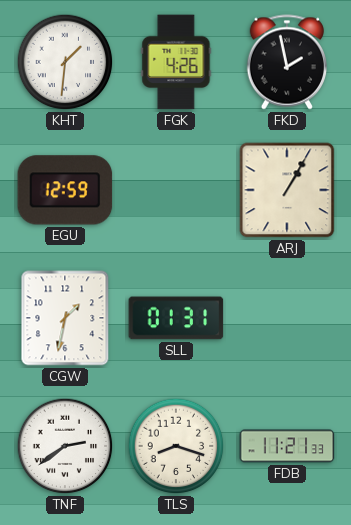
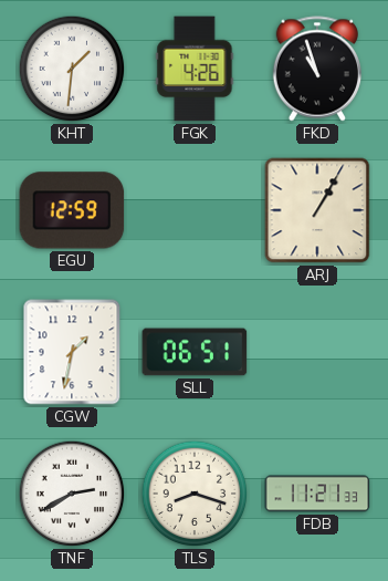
FKD: 1:58 -> 10:57 (316, 69)
SLL: 01:31 -> 06:51 (195, 352)
TNF: 2:39 -> 2:40 (72, 494)
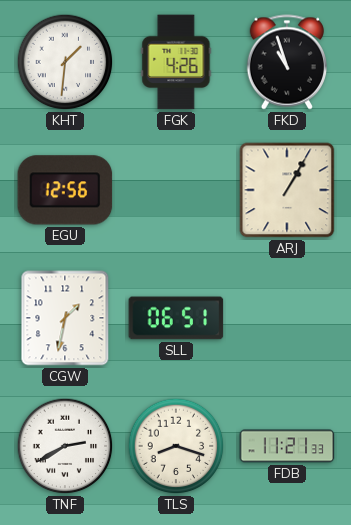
EGU: 12:59 -> 12:56 (65, 190)
